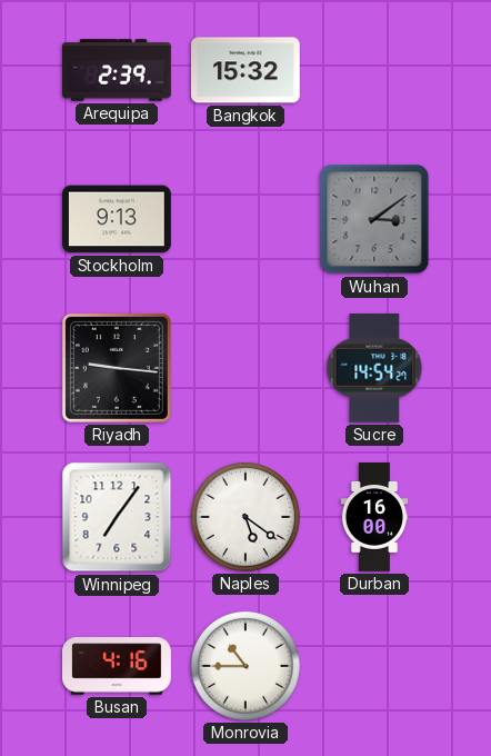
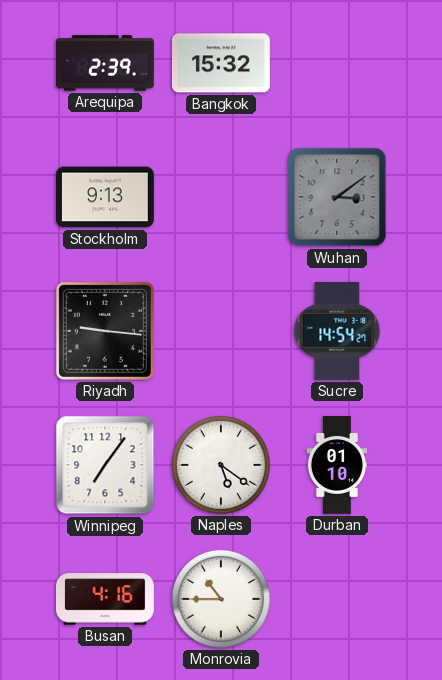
Durban: 16:00 -> 01:10 (337, 465)
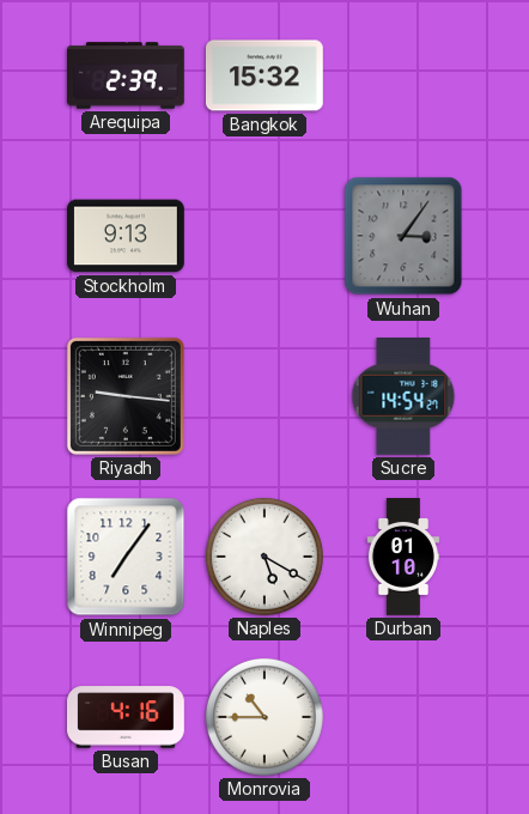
Wuhan: 3:09 -> 3:06 (403, 236)
Naples: 5:21 -> 5:20 (264, 557)
